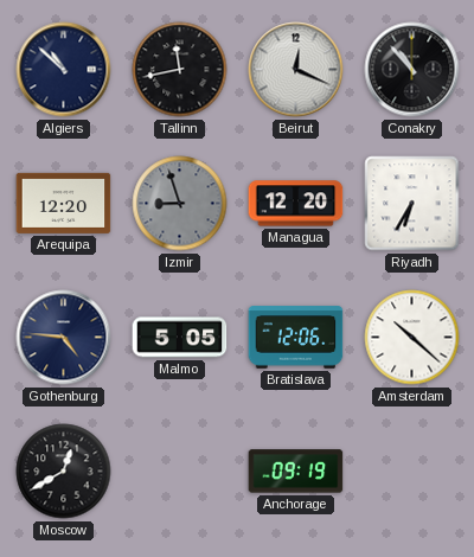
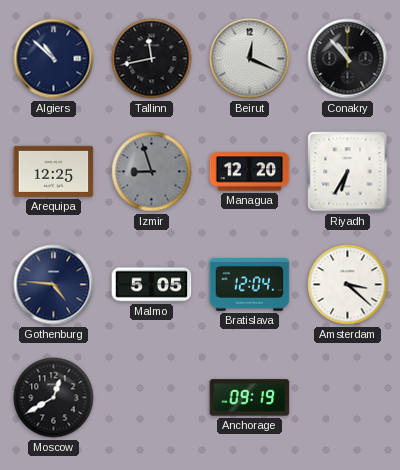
Arequipa: 12:20 -> 12:25 (54, 171)
Bratislava: 12:06 -> 12:04 (250, 285)
Amsterdam: 10:22 -> 3:22 (348, 285)
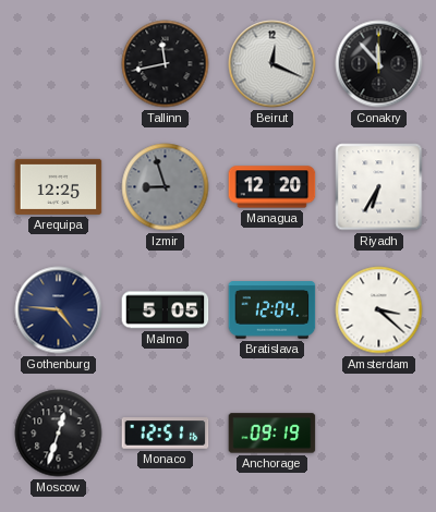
Algiers: 10:52 -> none (54, 59)
Conakry: 10:53 -> 11:53 (379, 64)
Moscow: 12:40 -> 12:33 (59, 434)
Monaco: none -> 12:51 (166, 434)
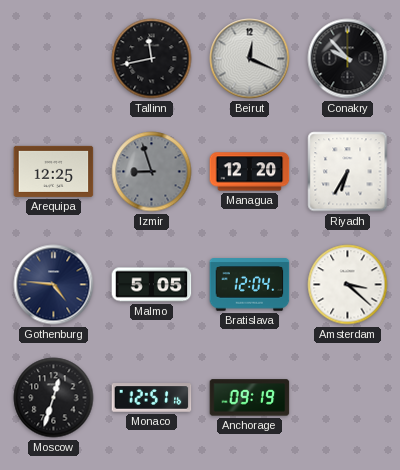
Conakry: 11:53 -> 9:53 (348, 59)
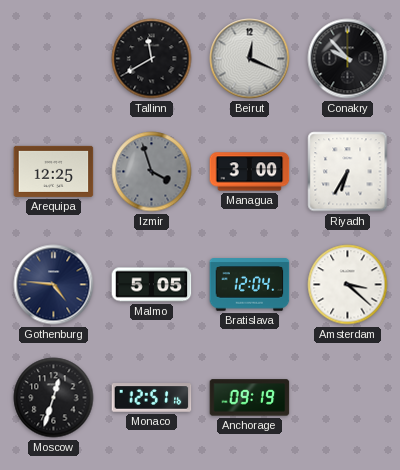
Tallinn: 11:43 -> 11:40 (152, 59)
Izmir: 8:57 -> 3:57 (152, 172)
Managua: 12:20 -> 3:00 (250, 172)
